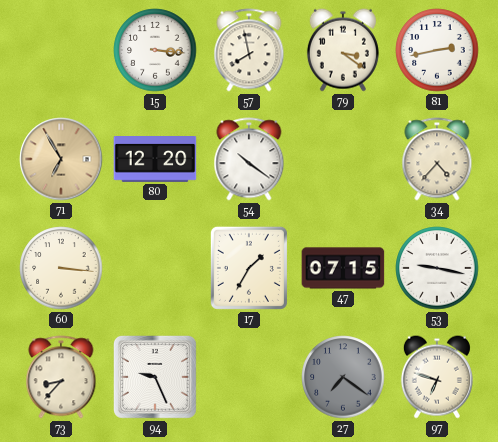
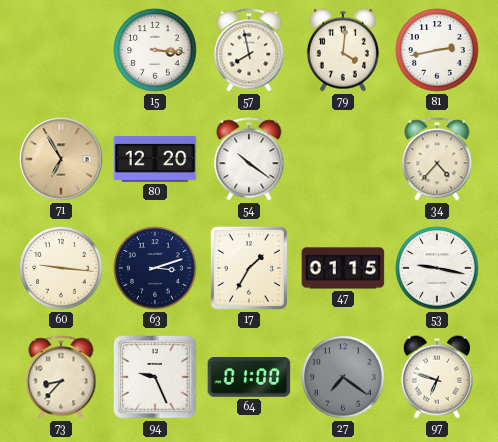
79: 3:21 -> 4:01 (343, 50)
60: 3:16 -> 9:16 (61, 268)
63: none -> 3:12 (155, 268)
47: 07:15 -> 01:15 (343, 268)
64: none -> 01:00 (249, 378)
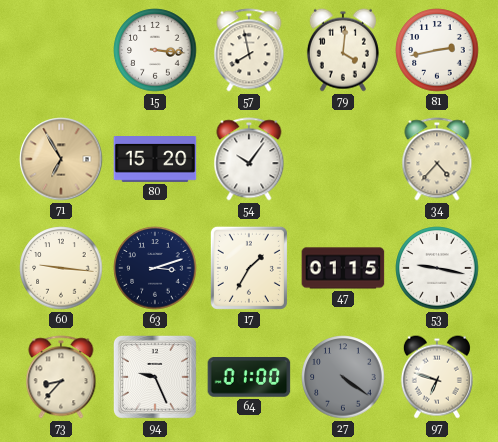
80: 12:20 -> 15:20 (155, 159)
54: 10:21 -> 10:06 (249, 159)
27: 7:21 -> 4:21 (343, 377)
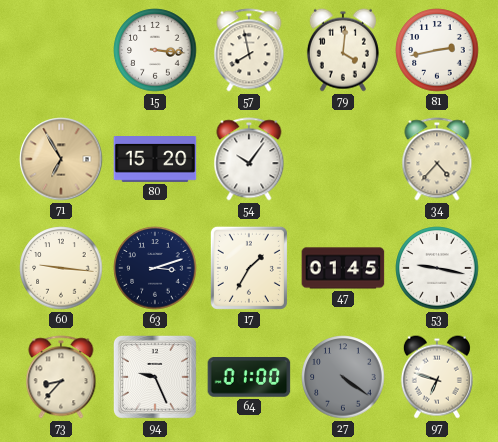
47: 01:15 -> 01:45 (343, 268)
